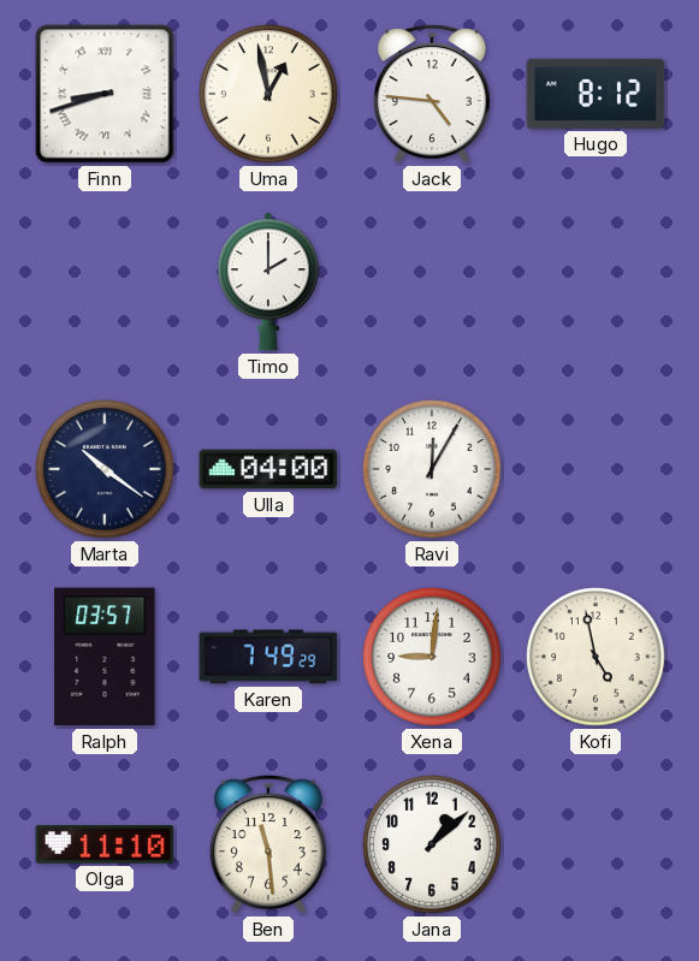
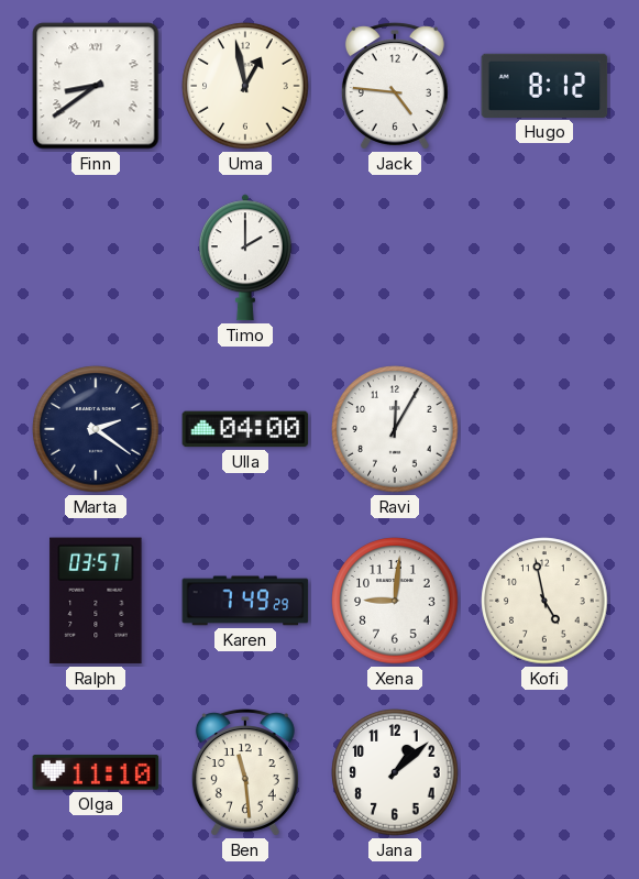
Finn: 8:42 -> 8:39 (96, 86)
Marta: 10:21 -> 2:21 (96, 429)
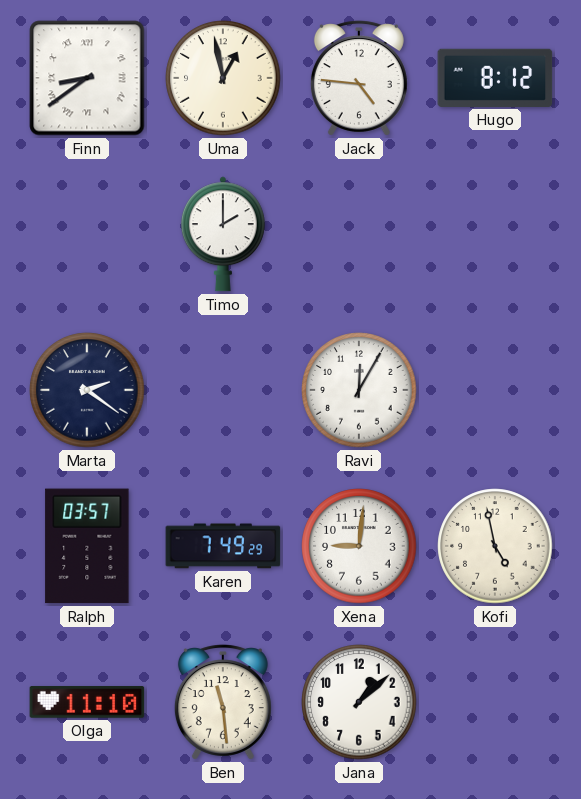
Ulla: 04:00 -> none (245, 429)
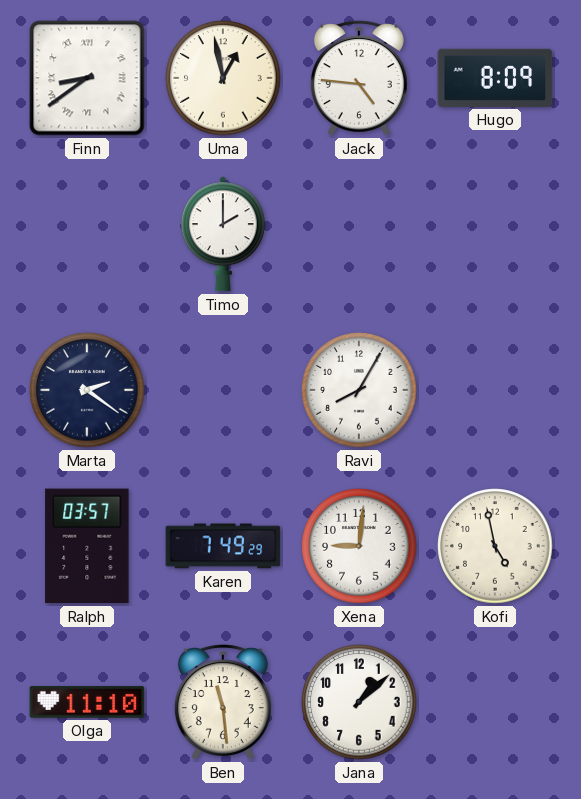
Hugo: 8:12 -> 8:09 (495, 78)
Ravi: 12:05 -> 8:05 (359, 390)
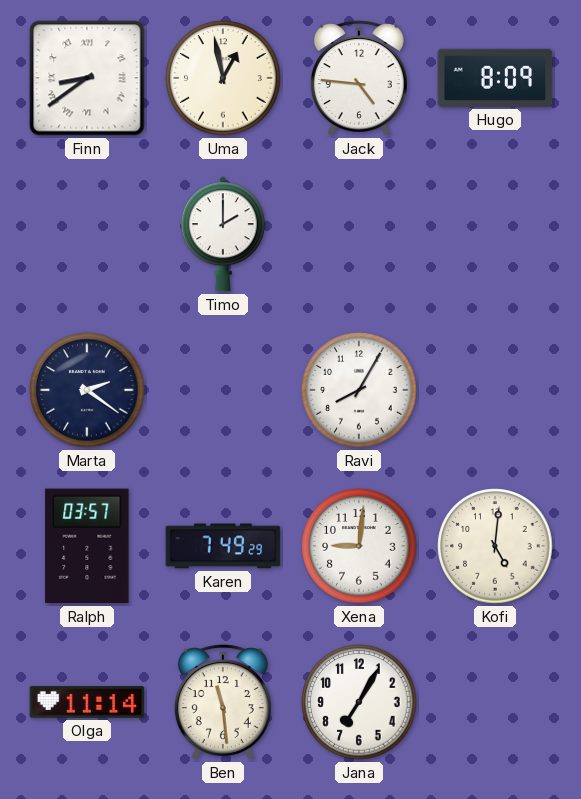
Kofi: 4:58 -> 5:01 (495, 546)
Olga: 11:10 -> 11:14 (87, 702)
Jana: 1:08 -> 7:05 (359, 702)
